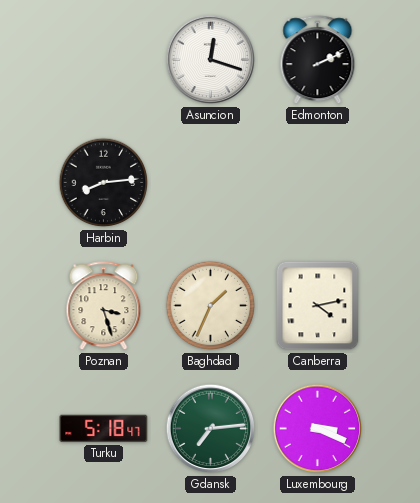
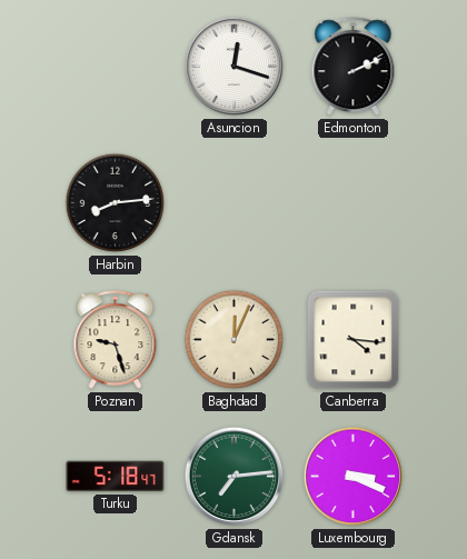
Poznan: 3:27 -> 9:27 (116, 340)
Baghdad: 1:34 -> 12:04 (235, 340)
Canberra: 4:13 -> 4:16 (354, 340)
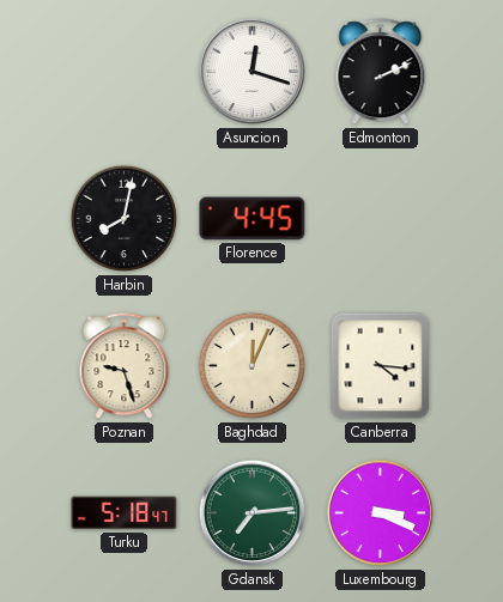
Harbin: 8:14 -> 8:02 (125, 219)
Florence: none -> 4:45 (253, 219)
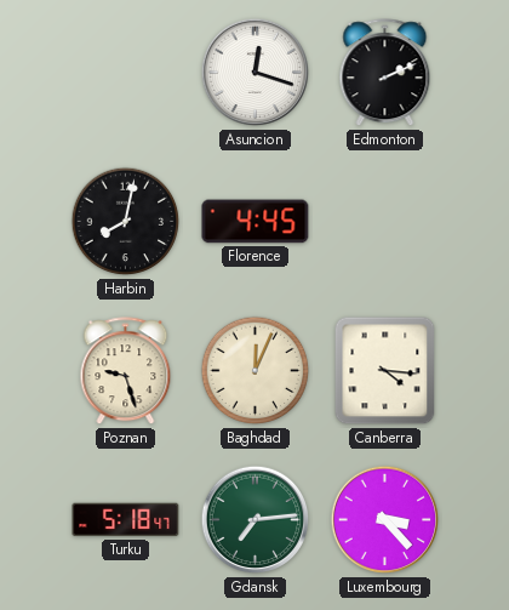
Luxembourg: 3:19 -> 3:23 (385, 520)
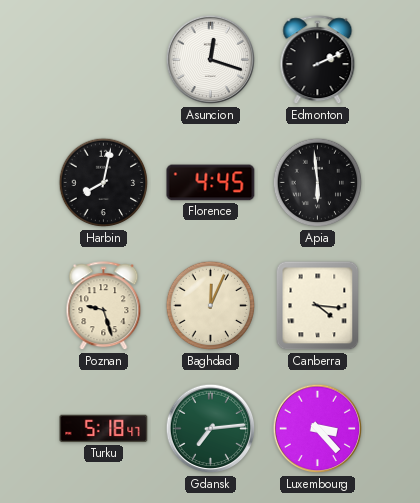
Apia: none -> 5:59 (318, 183)
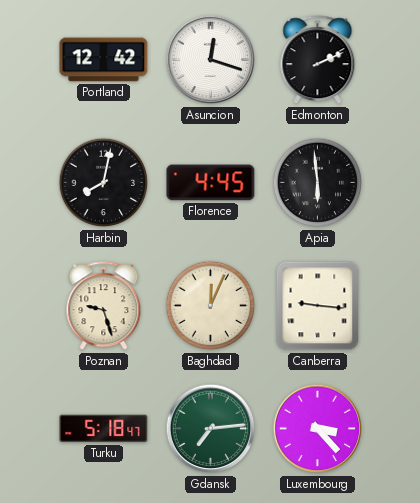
Portland: none -> 12:42 (104, 60)
Canberra: 4:16 -> 9:16 (318, 306)
